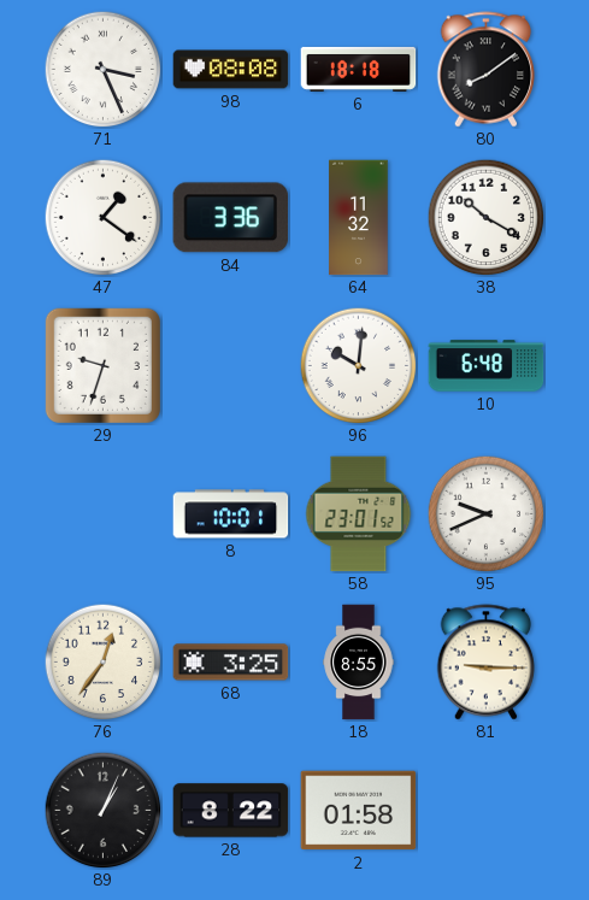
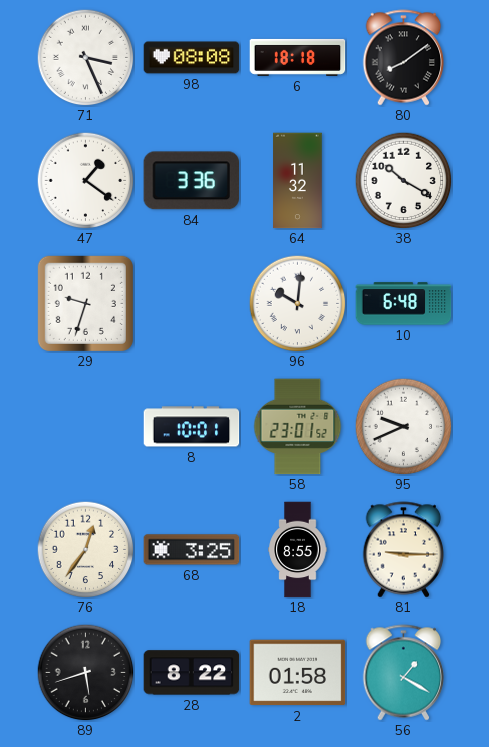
89: 1:04 -> 5:42 (85, 672)
56: none -> 1:20 (404, 673)
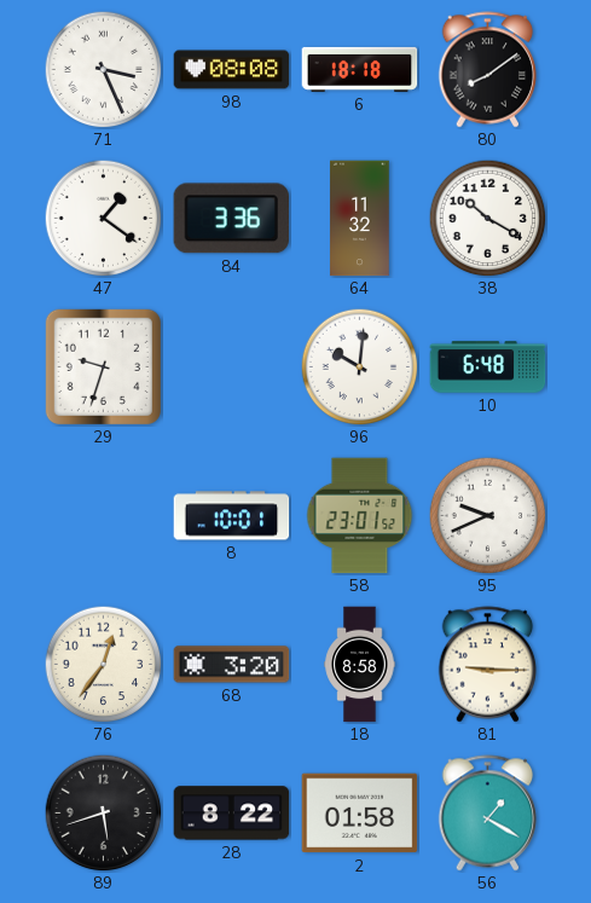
68: 3:25 -> 3:20 (232, 665)
18: 8:55 -> 8:58 (360, 665)
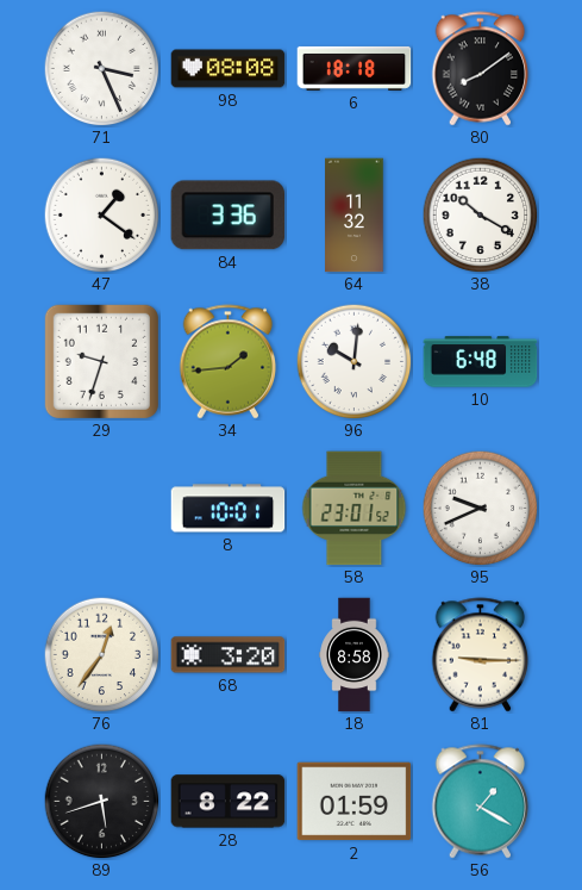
34: none -> 1:44 (229, 362)
2: 01:58 -> 01:59 (355, 802)
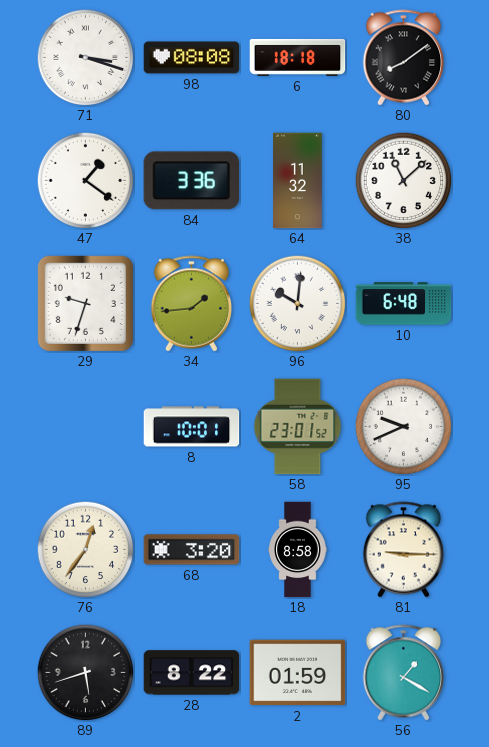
71: 3:26 -> 3:18 (85, 57)
38: 10:20 -> 11:08 (403, 180)
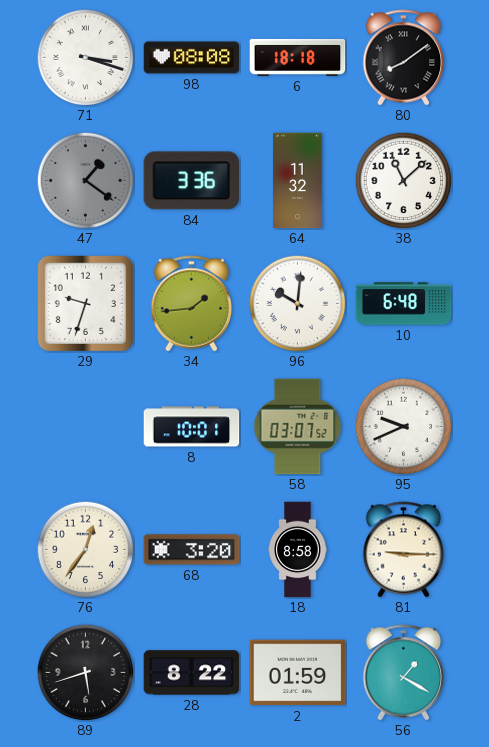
47 dial: white -> grey (85, 180)
58: 23:01 -> 03:07 (298, 427)
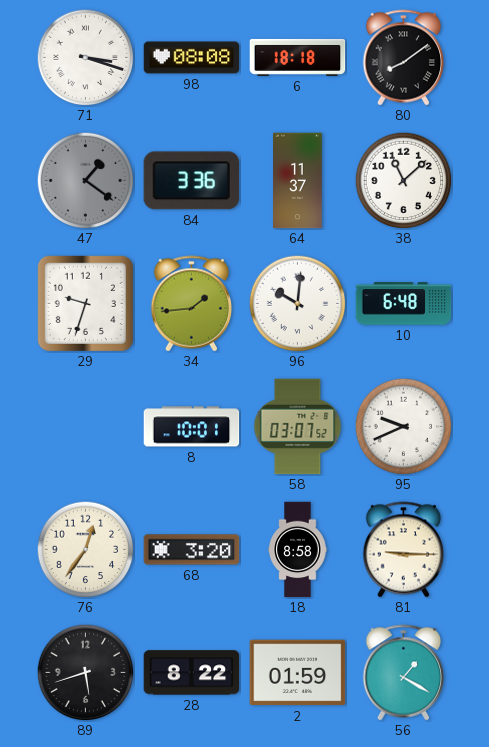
64: 11:32 -> 11:37 (298, 181)
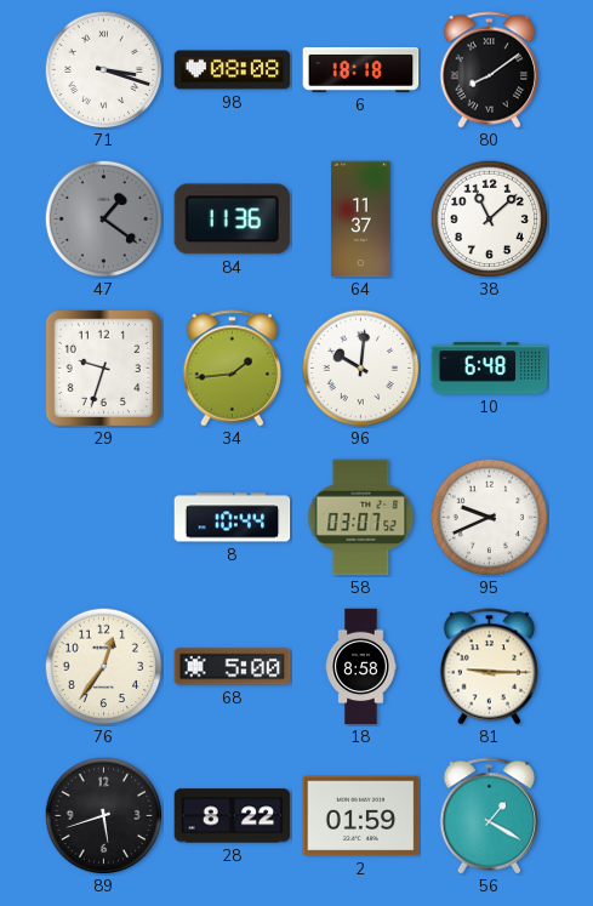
84: 3:36 -> 11:36 (233, 220)
8: 10:01 -> 10:44 (233, 518)
68: 3:20 -> 5:00 (233, 667)
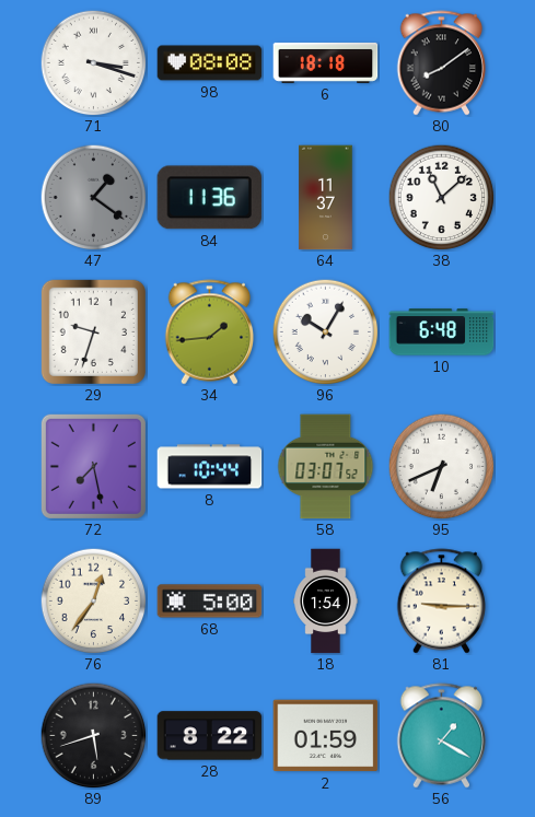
96: 10:01 -> 10:05 (325, 331)
72: none -> 7:28 (93, 466)
95: 9:41 -> 6:41 (441, 466)
18: 8:58 -> 1:54 (326, 602)
